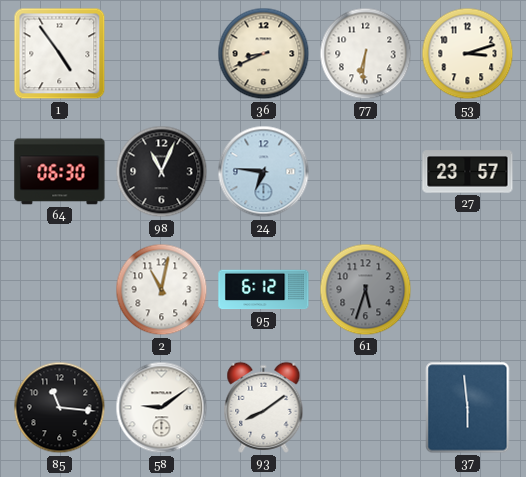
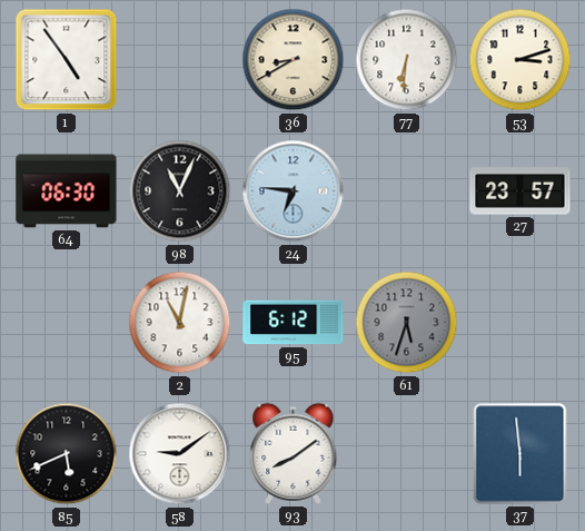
36: 8:41 -> 8:40 (294, 60)
85: 11:16 -> 5:41 (67, 454)
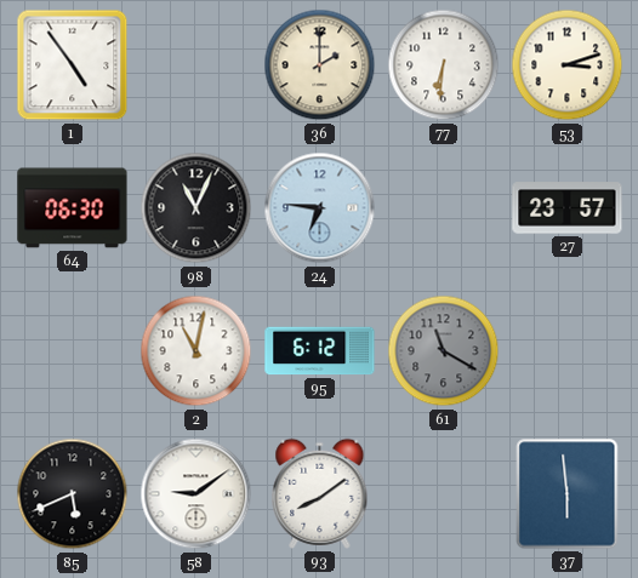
36: 8:40 -> 2:00 (320, 65)
61: 5:33 -> 11:20 (444, 351)
